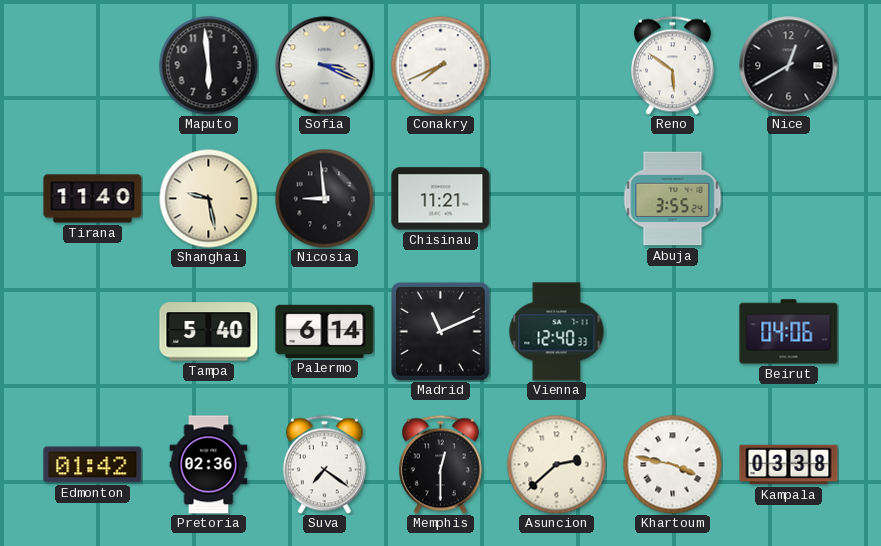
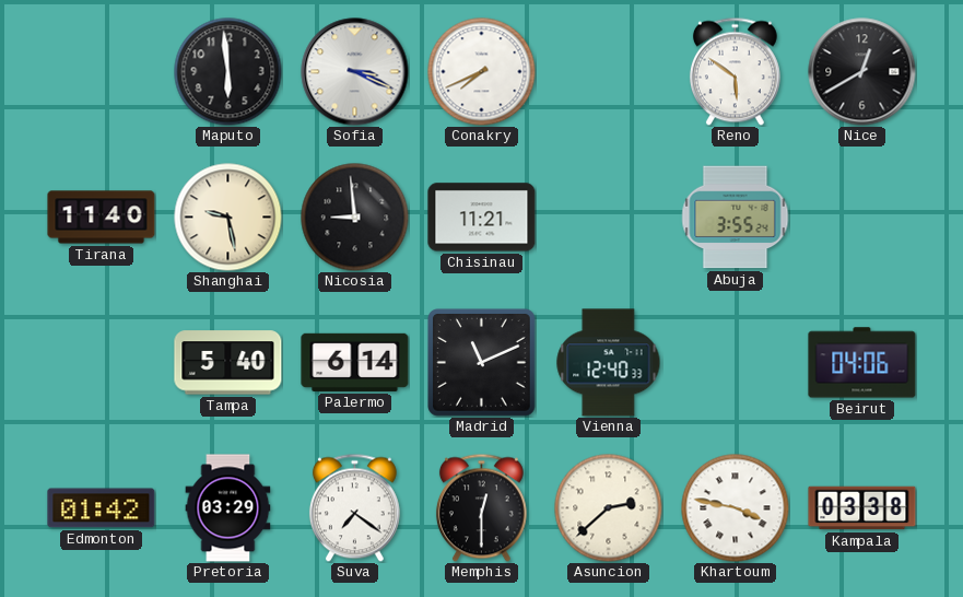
Pretoria: 02:36 -> 03:29 (228, 508)
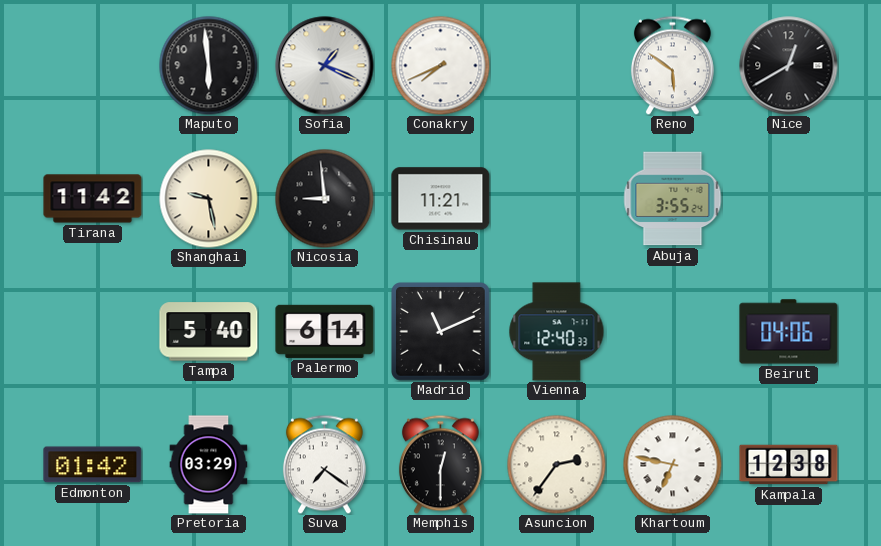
Sofia: 3:19 -> 1:19 (325, 66)
Tirana: 11:40 -> 11:42 (93, 199)
Asuncion: 2:38 -> 2:36 (557, 465)
Khartoum: 3:47 -> 6:47 (673, 465)
Kampala: 03:38 -> 12:38 (789, 465)
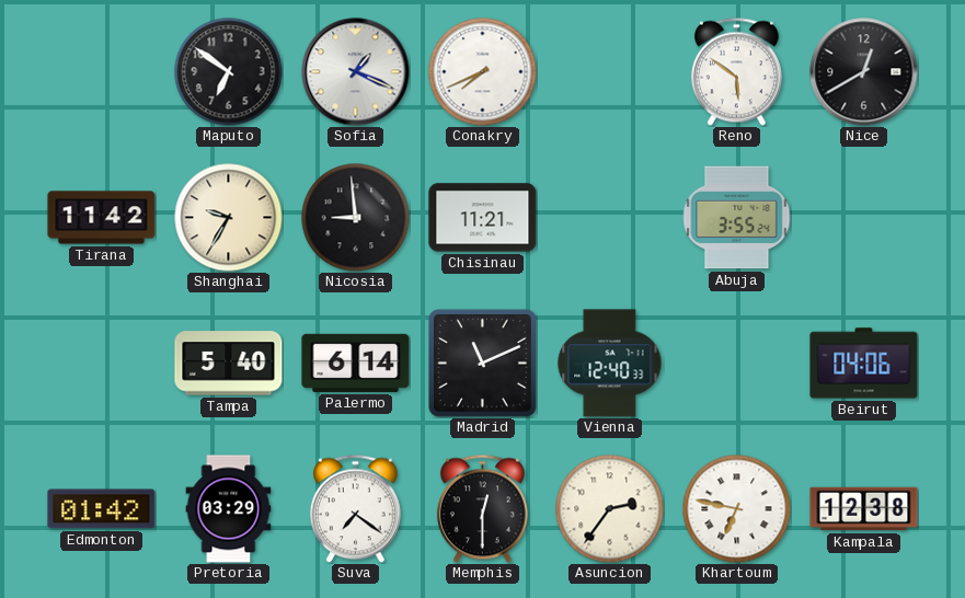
Maputo: 5:59 -> 6:51 (229, 72)
Shanghai: 9:28 -> 9:35 (229, 218)
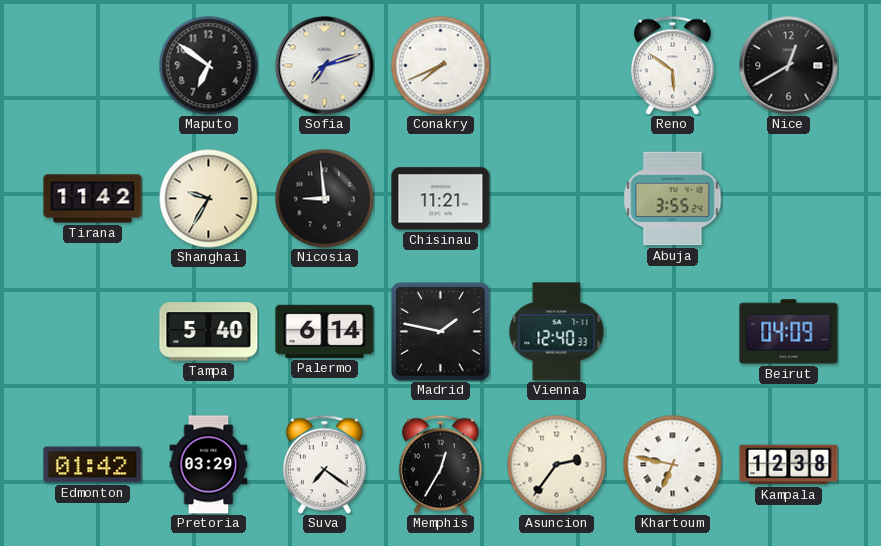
Sofia: 1:19 -> 7:12 (325, 66)
Madrid: 11:11 -> 1:47 (441, 332)
Beirut: 04:06 -> 04:09 (789, 332)
Memphis: 12:30 -> 12:35 (440, 464)
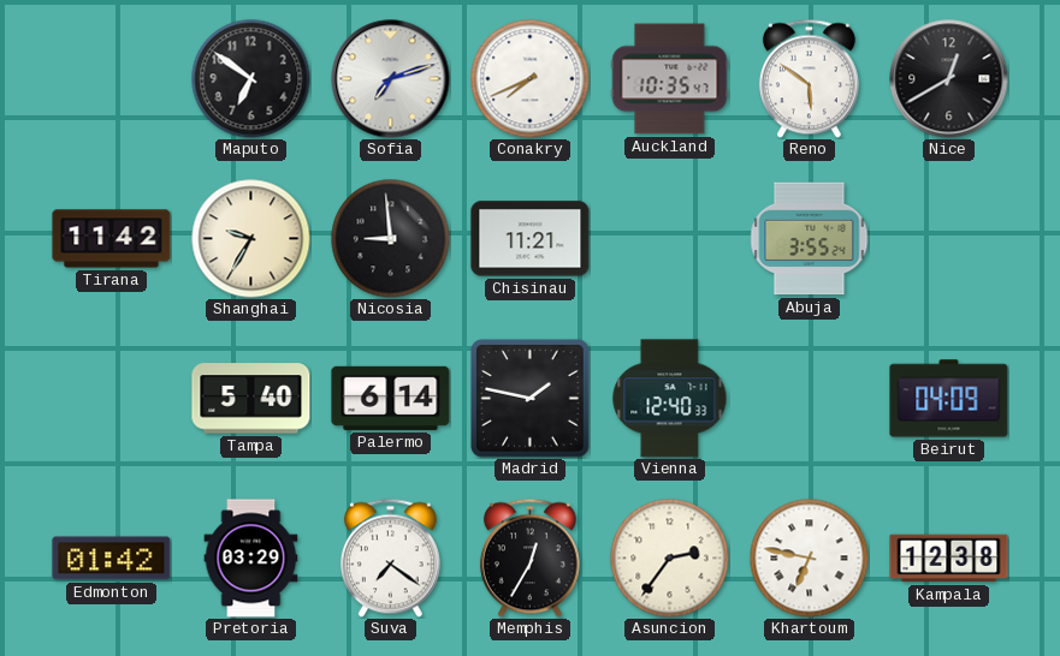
Auckland: none -> 10:35 (670, 79)
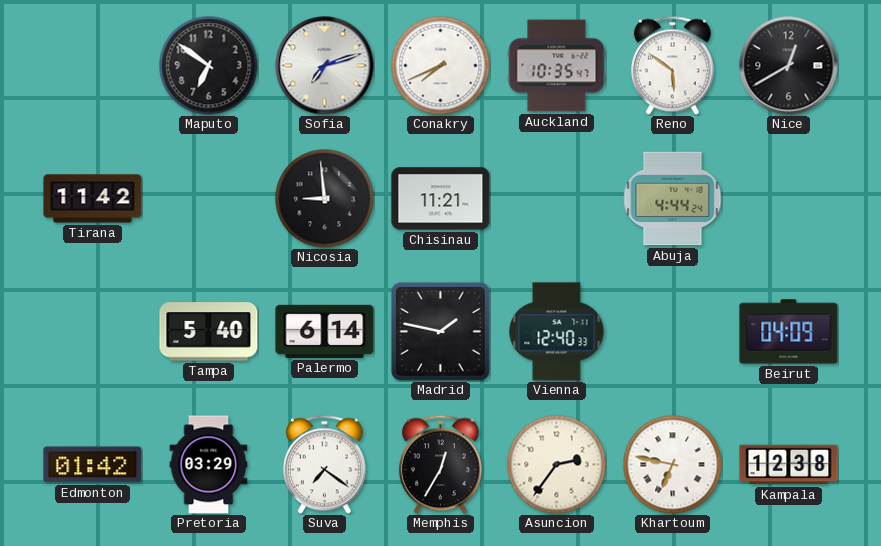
Shanghai: 9:35 -> none (251, 239)
Abuja: 3:55 -> 4:44 (673, 199)
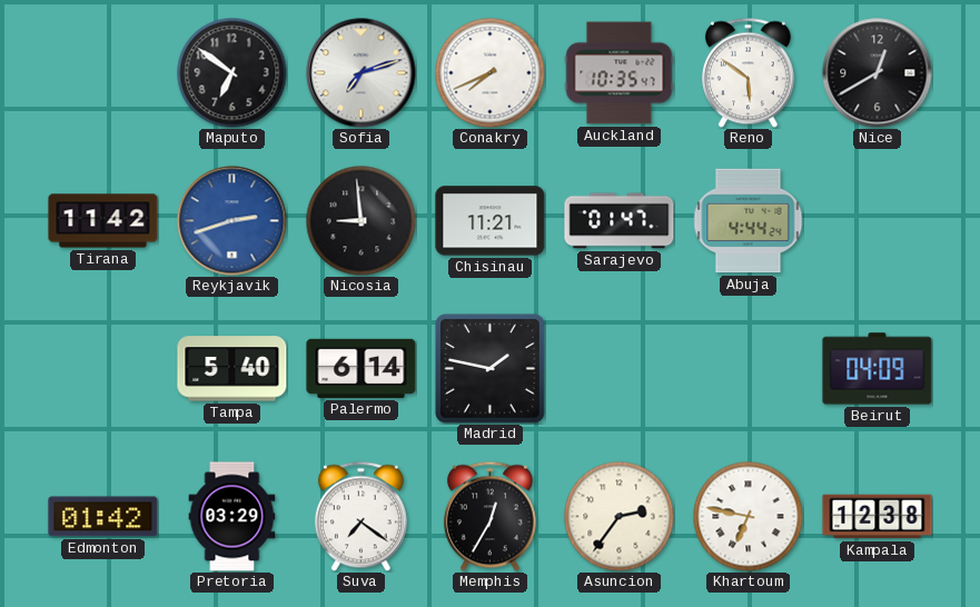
Reykjavik: none -> 2:42 (232, 221)
Sarajevo: none -> 01:47 (620, 221)
Vienna: 12:40 -> none (557, 332)
